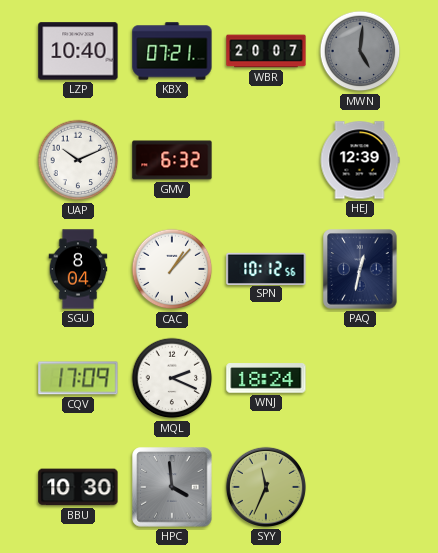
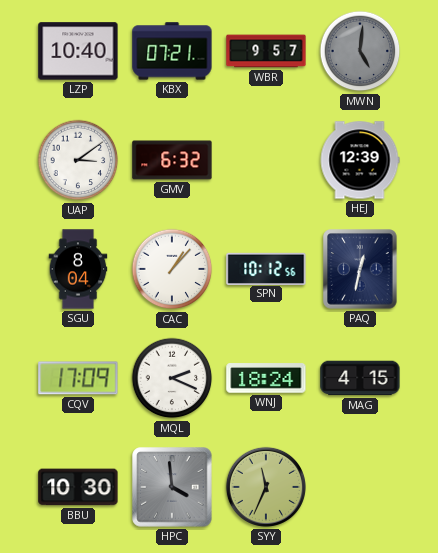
WBR: 20:07 -> 9:57 (266, 51)
UAP: 10:11 -> 3:09 (78, 160)
MAG: none -> 4:15 (360, 378)
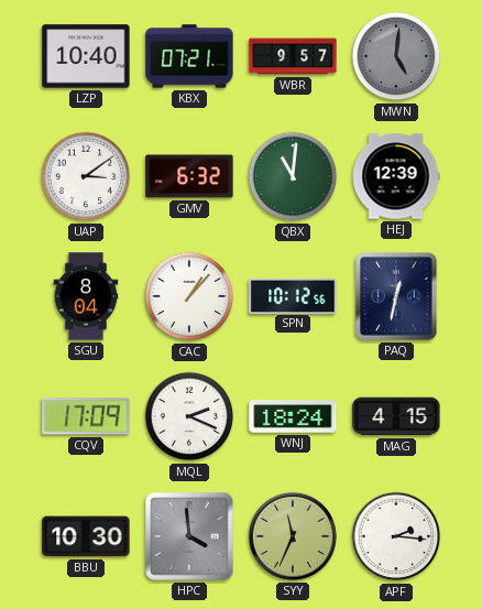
QBX: none -> 11:01 (293, 176)
APF: none -> 2:16 (396, 536)
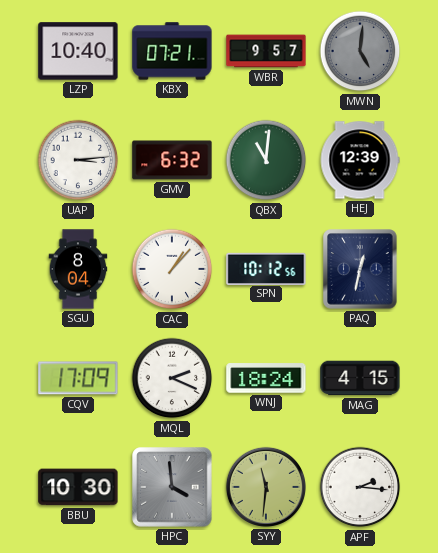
UAP: 3:09 -> 3:14 (78, 160)
SYY: 11:34 -> 11:31 (266, 487)
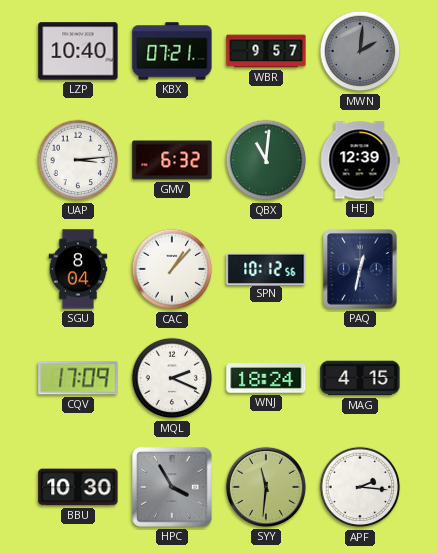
MWN: 5:01 -> 2:01 (360, 51)
HPC: 3:59 -> 3:55 (172, 487)
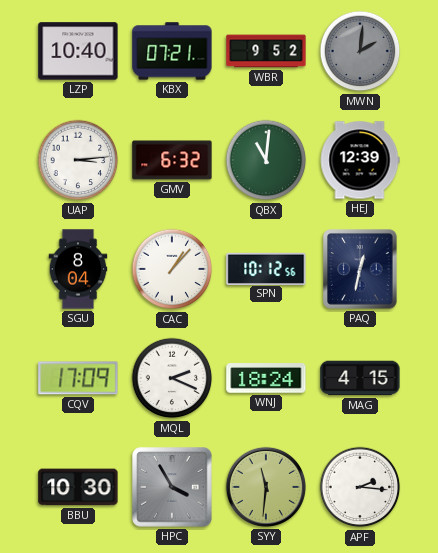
WBR: 9:57 -> 9:52 (266, 51)
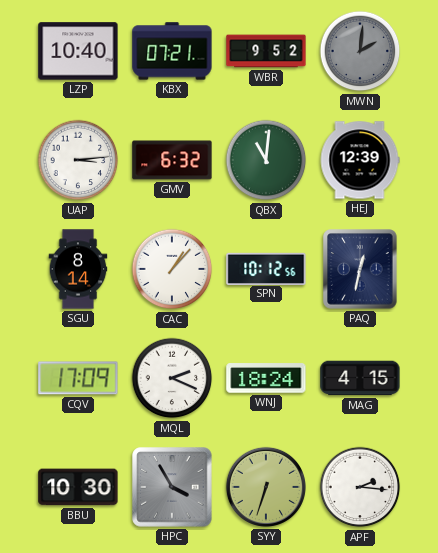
SGU: 8:04 -> 8:14 (78, 269)
SYY: 11:31 -> 6:33 (266, 487)
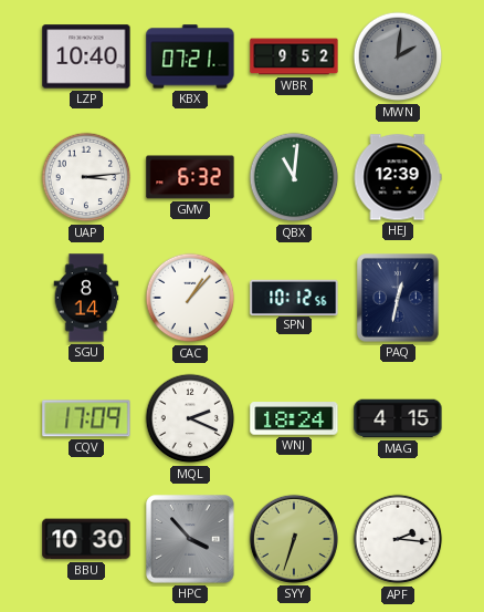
HPC: 3:55 -> 3:53 (190, 539)
